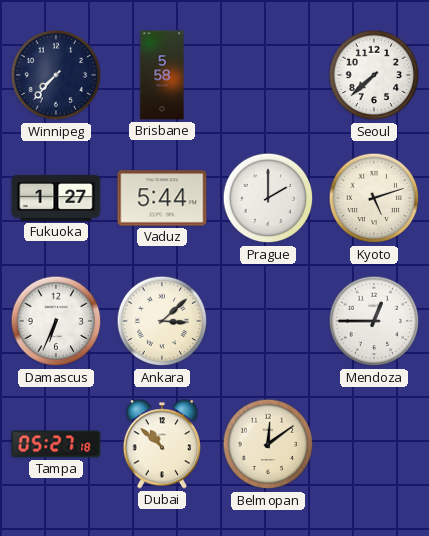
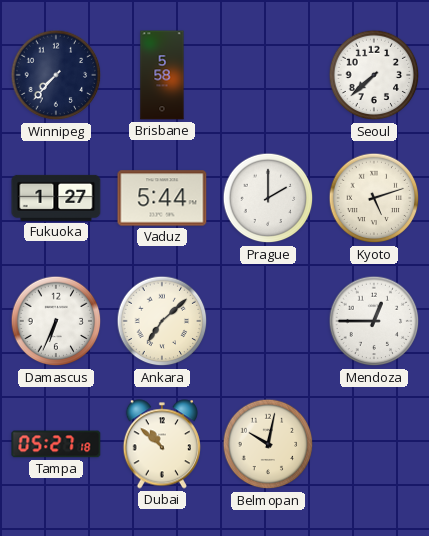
Ankara: 3:08 -> 7:08 (162, 321)
Belmopan: 12:09 -> 10:02 (268, 444)
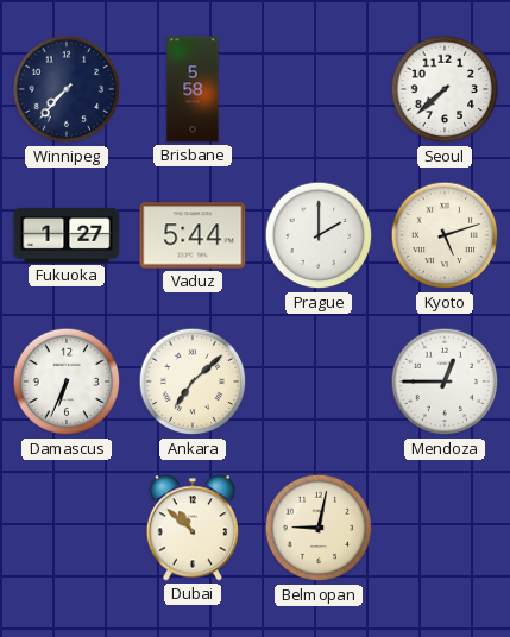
Tampa: 05:27 -> none (56, 444)
Belmopan: 10:02 -> 9:02 (319, 528)
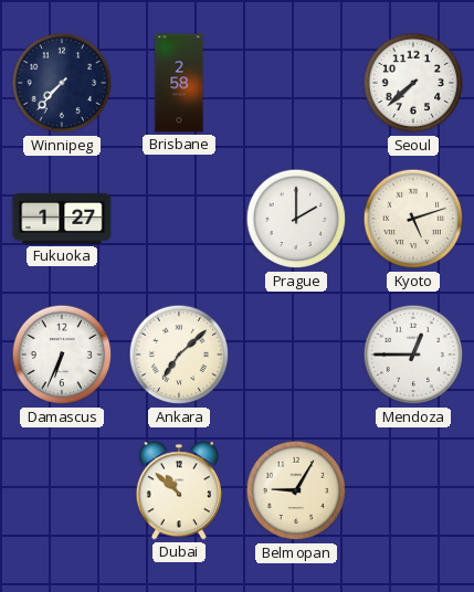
Brisbane: 5:58 -> 2:58 (179, 83)
Vaduz: 5:44 -> none (193, 235)
Belmopan: 9:02 -> 9:05 (296, 490)
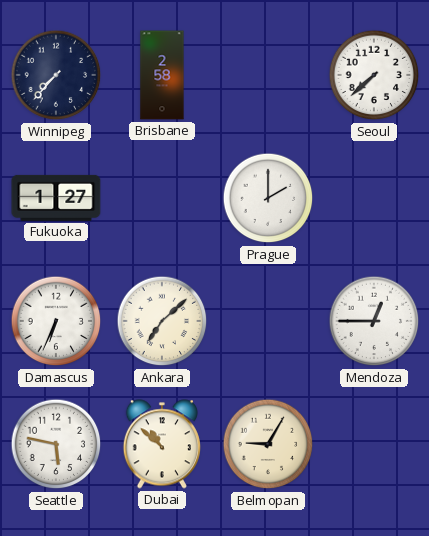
Kyoto: 5:12 -> none (413, 219)
Seattle: none -> 5:47 (56, 444)
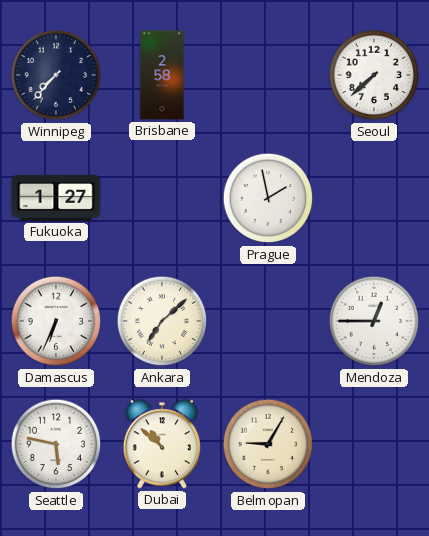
Prague: 2:00 -> 1:58 (268, 198)
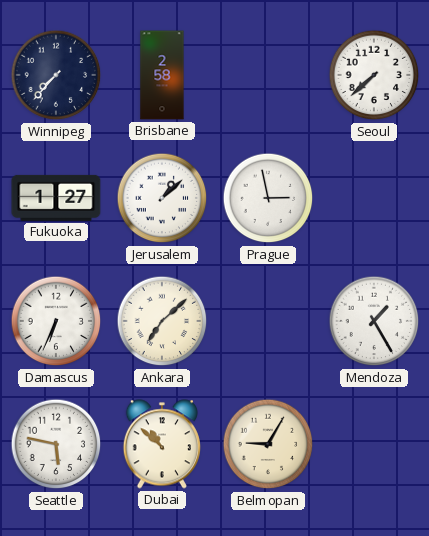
Jerusalem: none -> 1:08 (162, 198)
Prague: 1:58 -> 2:58 (268, 198)
Mendoza: 12:45 -> 1:25 (374, 321)
